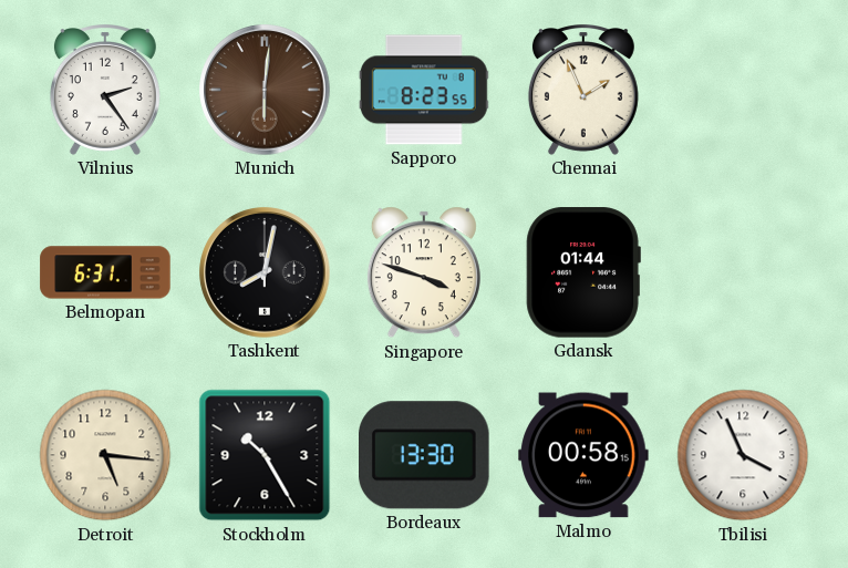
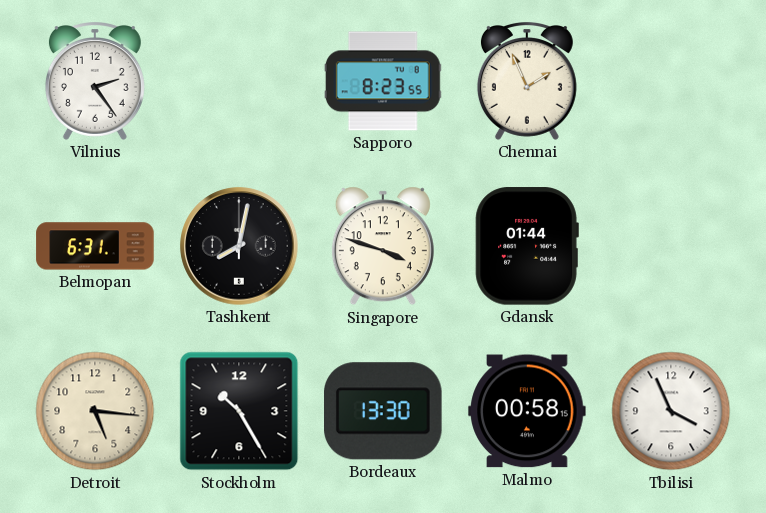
Munich: 6:01 -> none (265, 90)
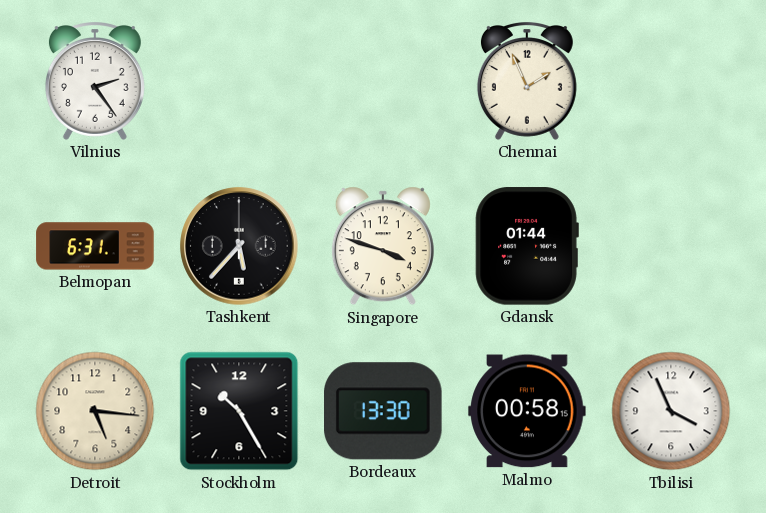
Sapporo: 8:23 -> none (383, 81)
Tashkent: 8:02 -> 5:37 (239, 246)
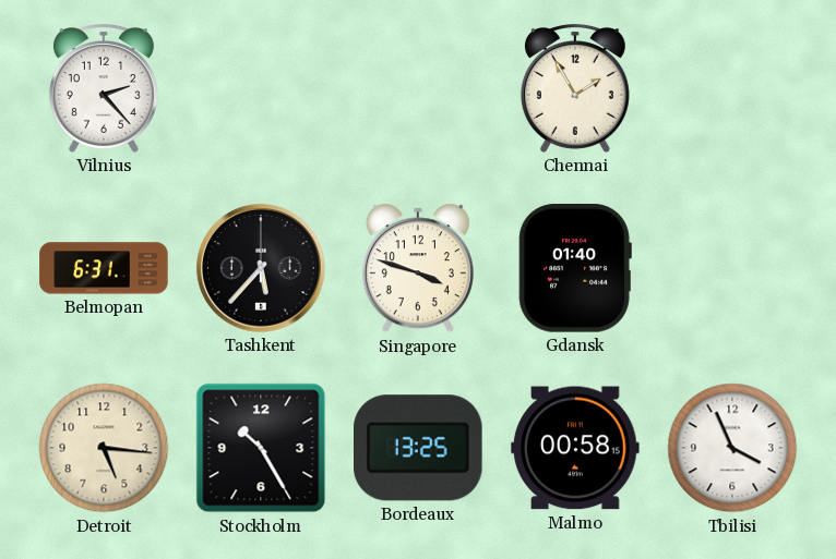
Vilnius: 2:24 -> 2:23 (104, 89)
Chennai: 1:56 -> 1:55 (575, 89)
Gdansk: 01:44 -> 01:40 (575, 268)
Bordeaux: 13:30 -> 13:25 (419, 448)
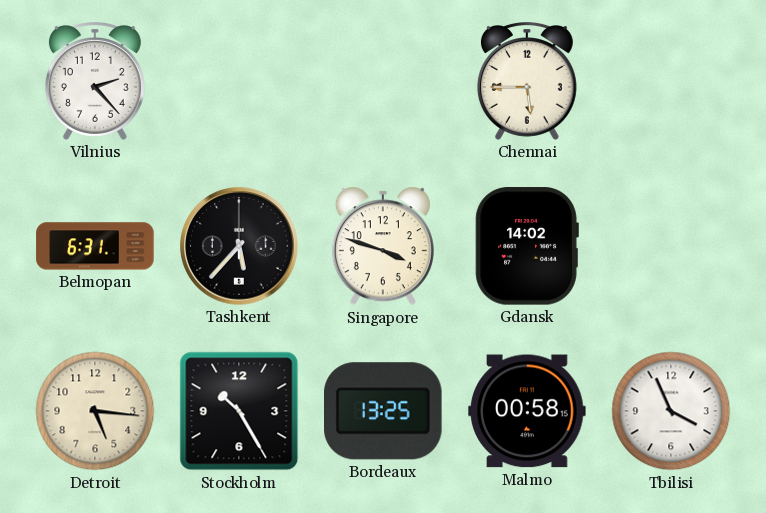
Chennai: 1:55 -> 5:45 (527, 82)
Gdansk: 01:40 -> 14:02 (527, 246)
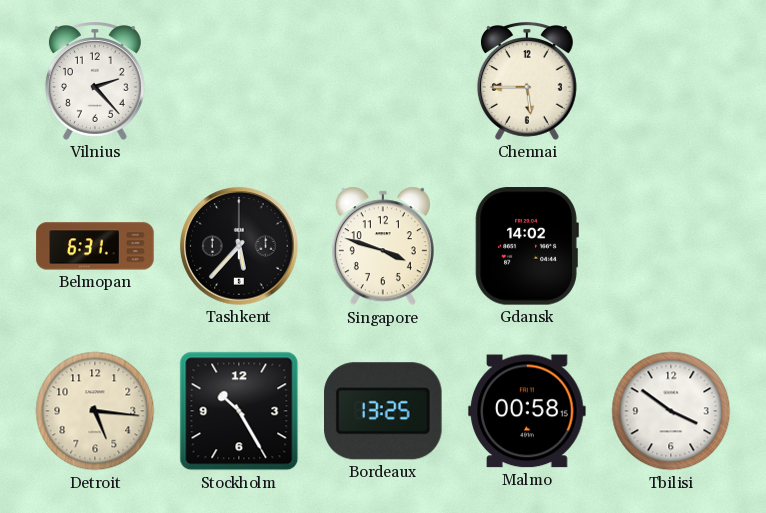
Tbilisi: 3:56 -> 3:51 (671, 411)
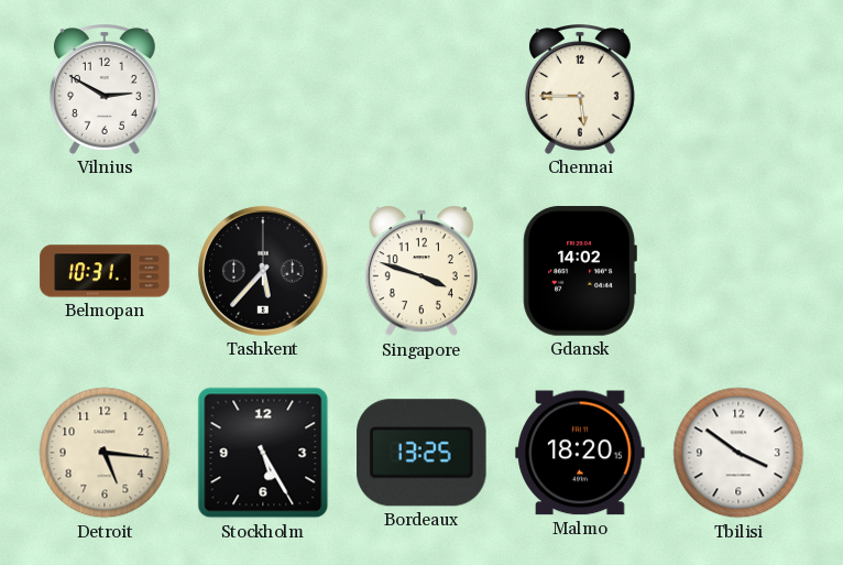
Vilnius: 2:23 -> 2:50 (105, 90)
Belmopan: 6:31 -> 10:31 (105, 271)
Stockholm: 10:25 -> 5:25 (263, 453)
Malmo: 00:58 -> 18:20 (580, 453)
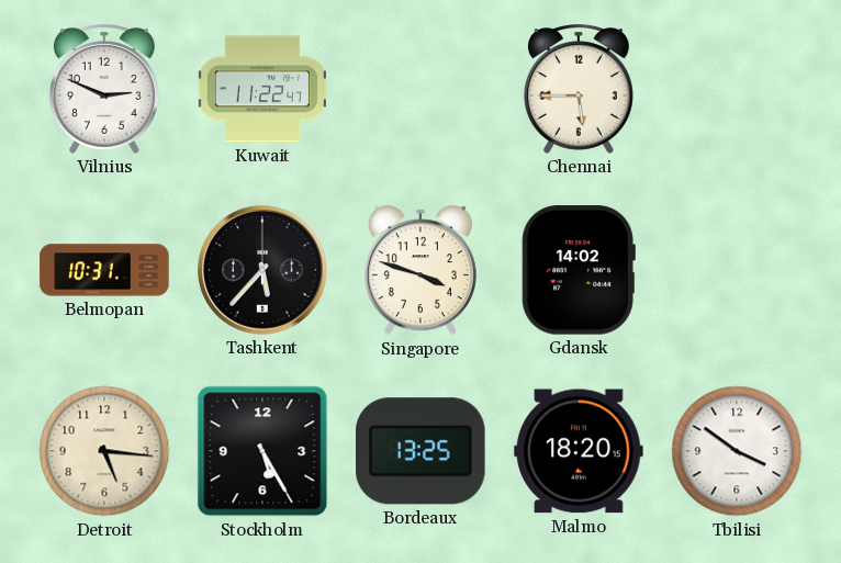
Vilnius: 2:50 -> 2:49 (104, 90)
Kuwait: none -> 11:22 (262, 89)
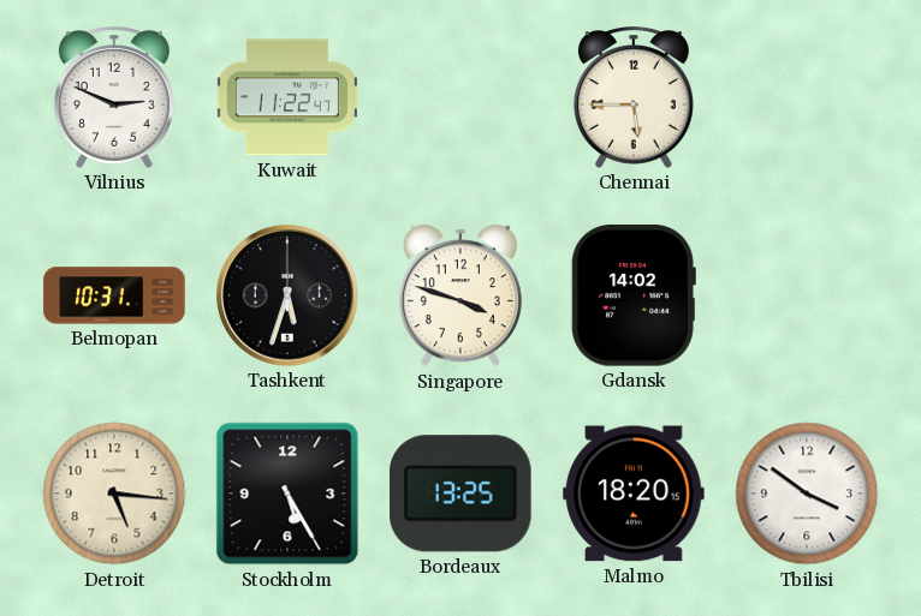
Tashkent: 5:37 -> 5:33 (287, 295)
